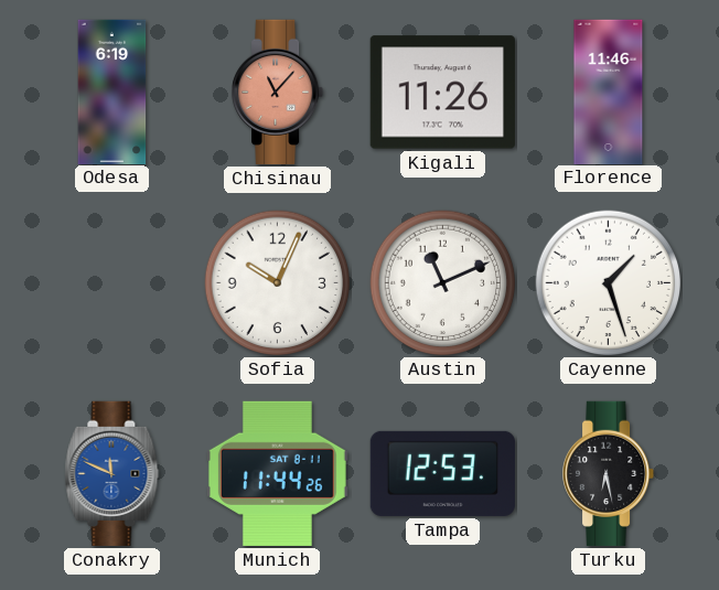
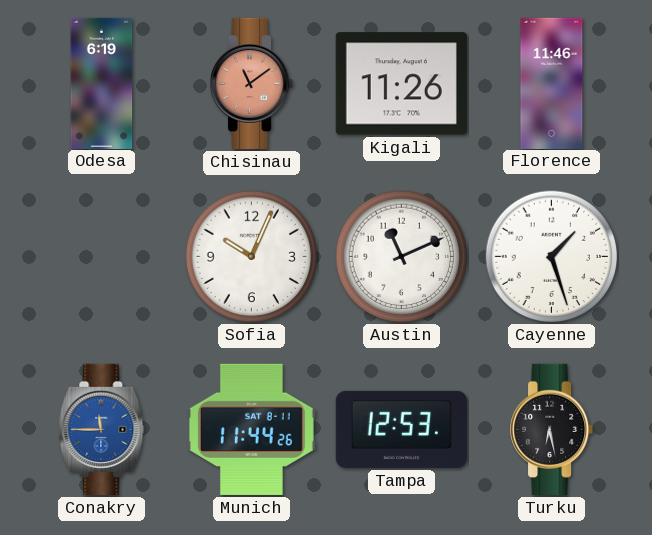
Chisinau: 11:07 -> 11:09 (253, 83)
Conakry: 11:49 -> 11:45 (102, 429)
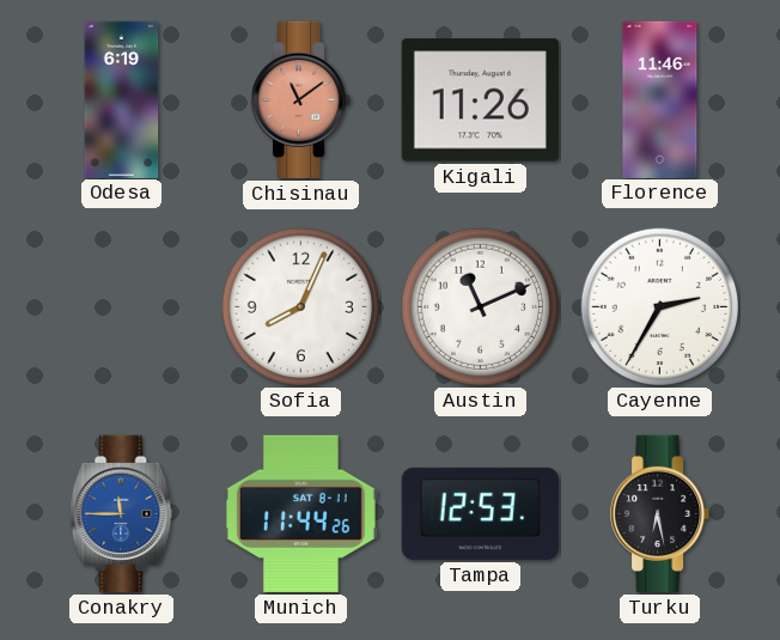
Sofia: 10:04 -> 8:04 (301, 307)
Cayenne: 1:27 -> 2:35 (660, 307)
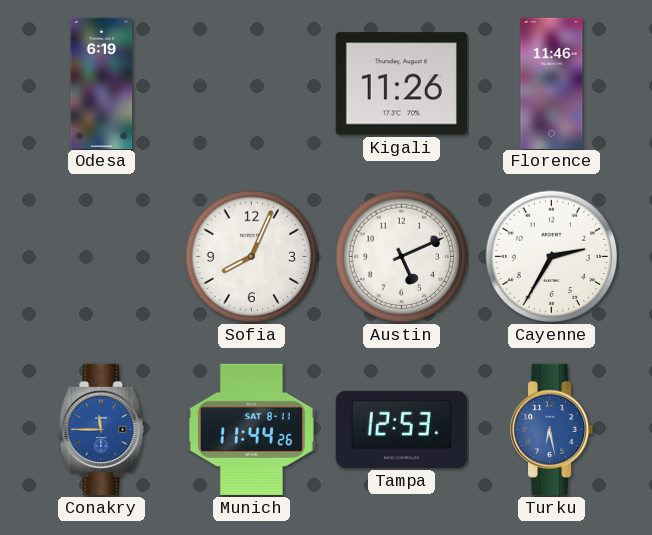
Chisinau: 11:09 -> none (303, 99)
Austin: 11:11 -> 5:11 (402, 257)
Turku dial: black -> blue (553, 429)
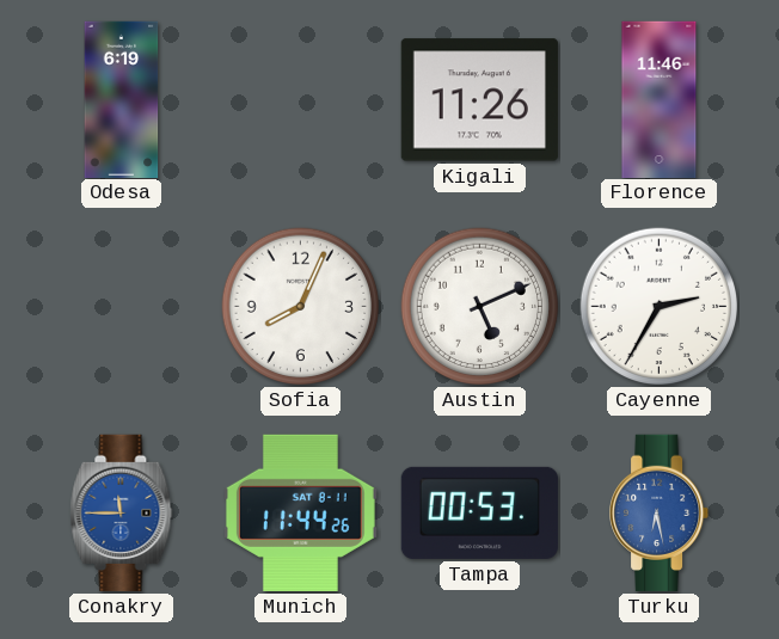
Tampa: 12:53 -> 00:53 (479, 512)
